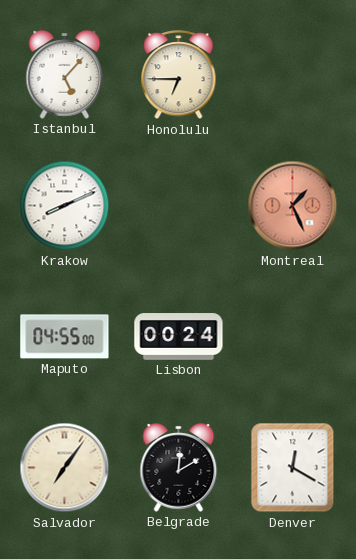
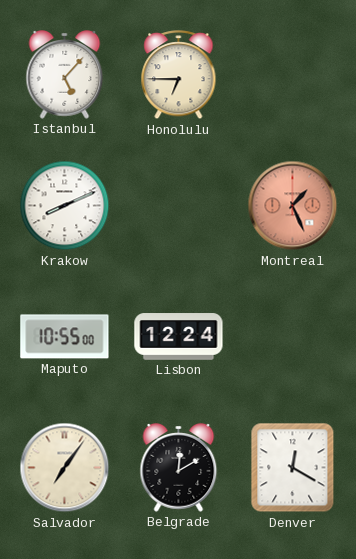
Maputo: 04:55 -> 10:55 (65, 337)
Lisbon: 00:24 -> 12:24 (179, 337)
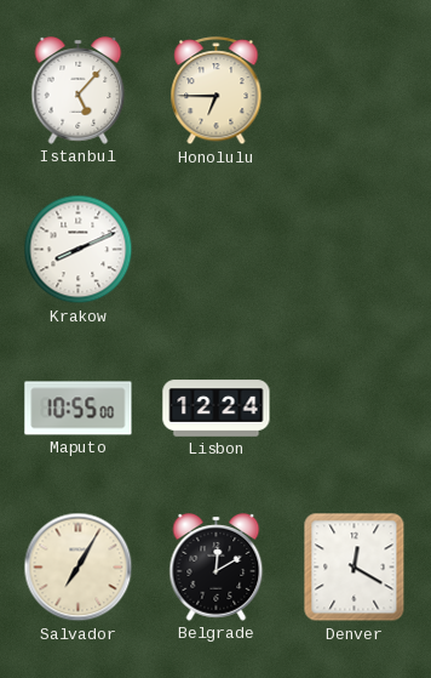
Montreal: 1:26 -> none (293, 206)
Salvador: 7:06 -> 7:05 (79, 568)
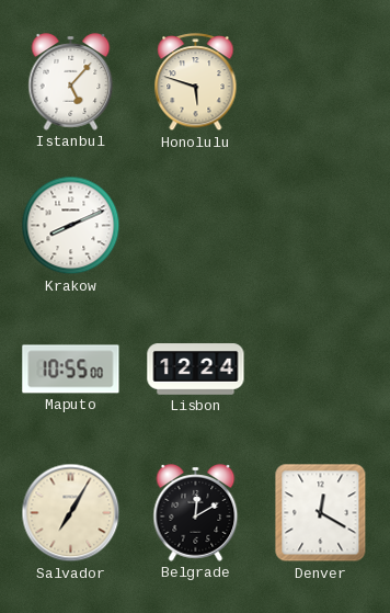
Honolulu: 6:45 -> 5:48 (196, 82)
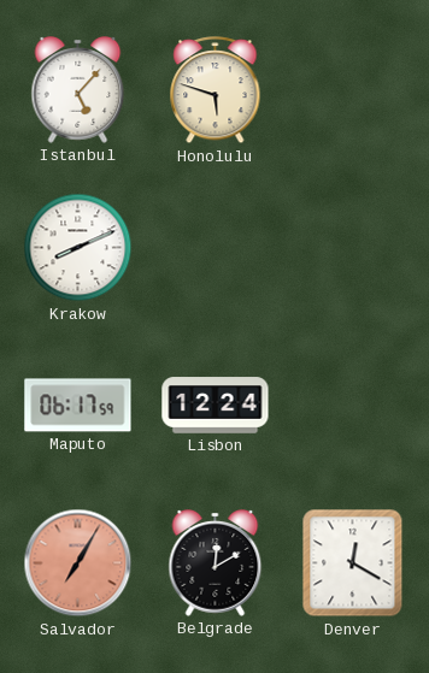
Maputo: 10:55 -> 06:17 (78, 406)
Salvador dial: cream -> salmon (78, 563)
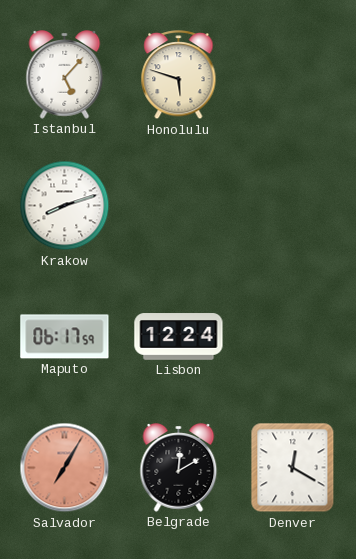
Krakow: 8:11 -> 8:12 (65, 206)
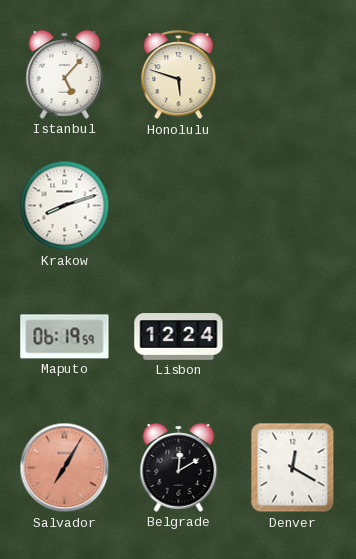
Maputo: 06:17 -> 06:19 (65, 337)
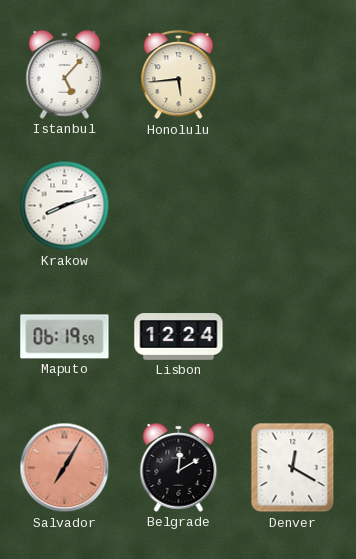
Honolulu: 5:48 -> 5:44 (179, 75)
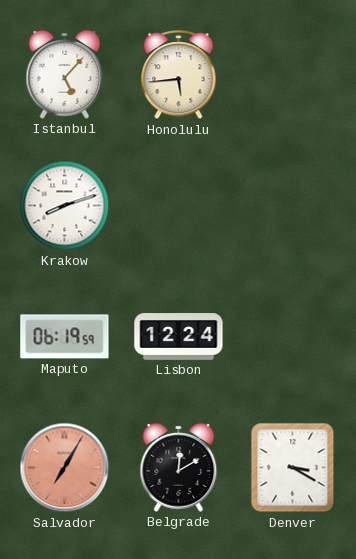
Denver: 12:20 -> 3:20 (293, 468)
